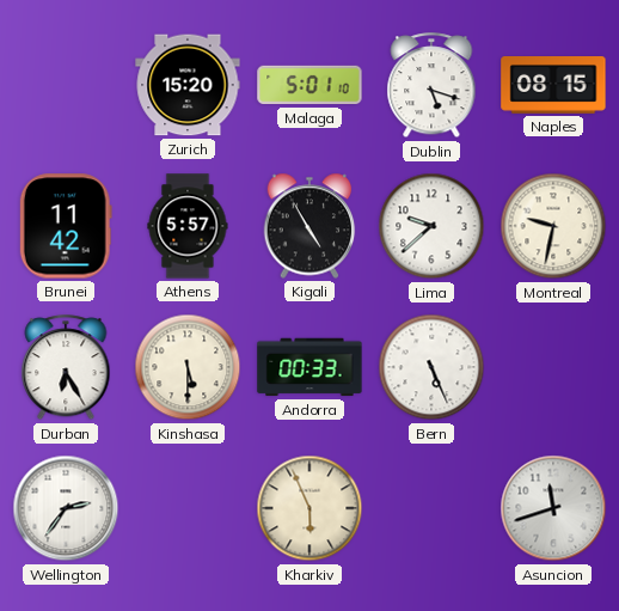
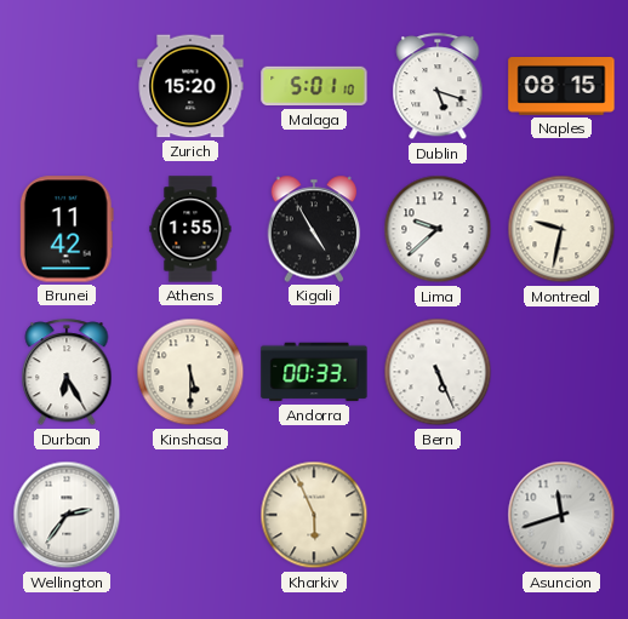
Athens: 5:57 -> 1:55 (190, 229)
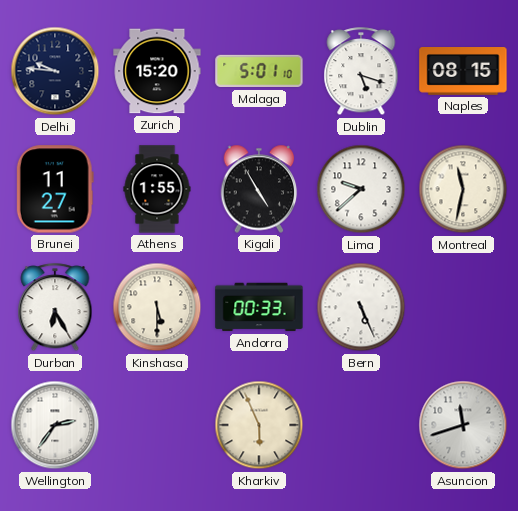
Delhi: none -> 9:46 (55, 71)
Brunei: 11:42 -> 11:27 (55, 189)
Montreal: 9:32 -> 11:32 (463, 189)
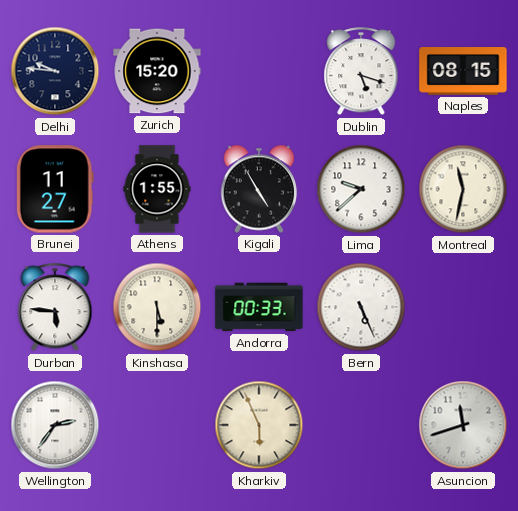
Malaga: 5:01 -> none (259, 71)
Durban: 6:25 -> 5:46 (55, 308)
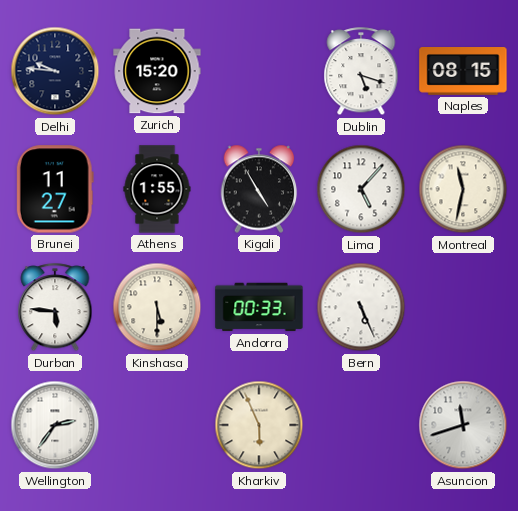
Lima: 9:38 -> 5:07 (361, 189)
